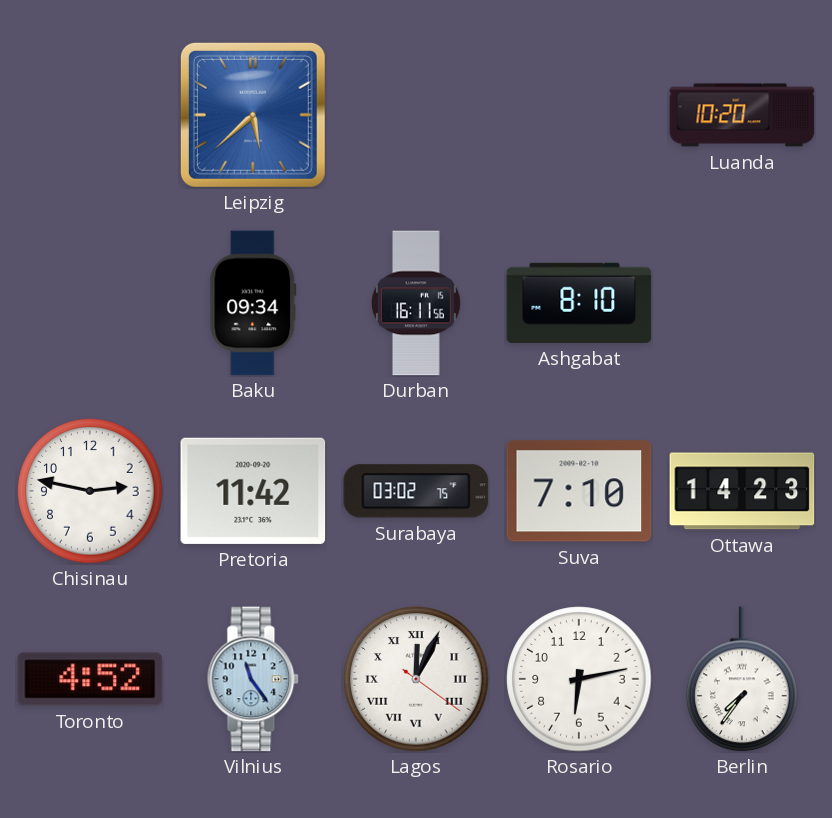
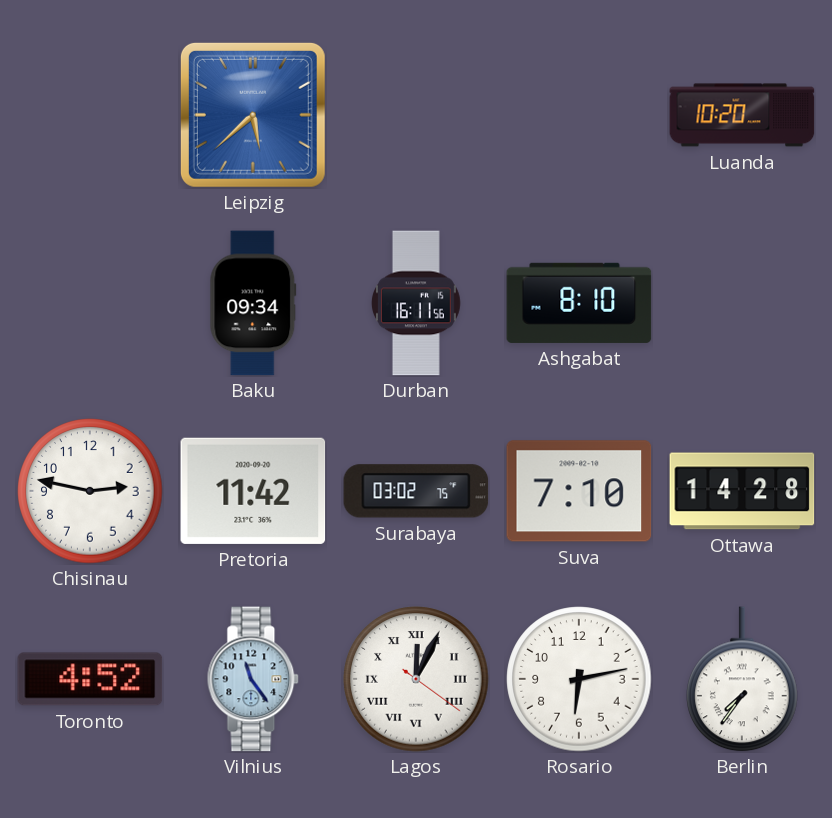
Ottawa: 14:23 -> 14:28 (742, 491)
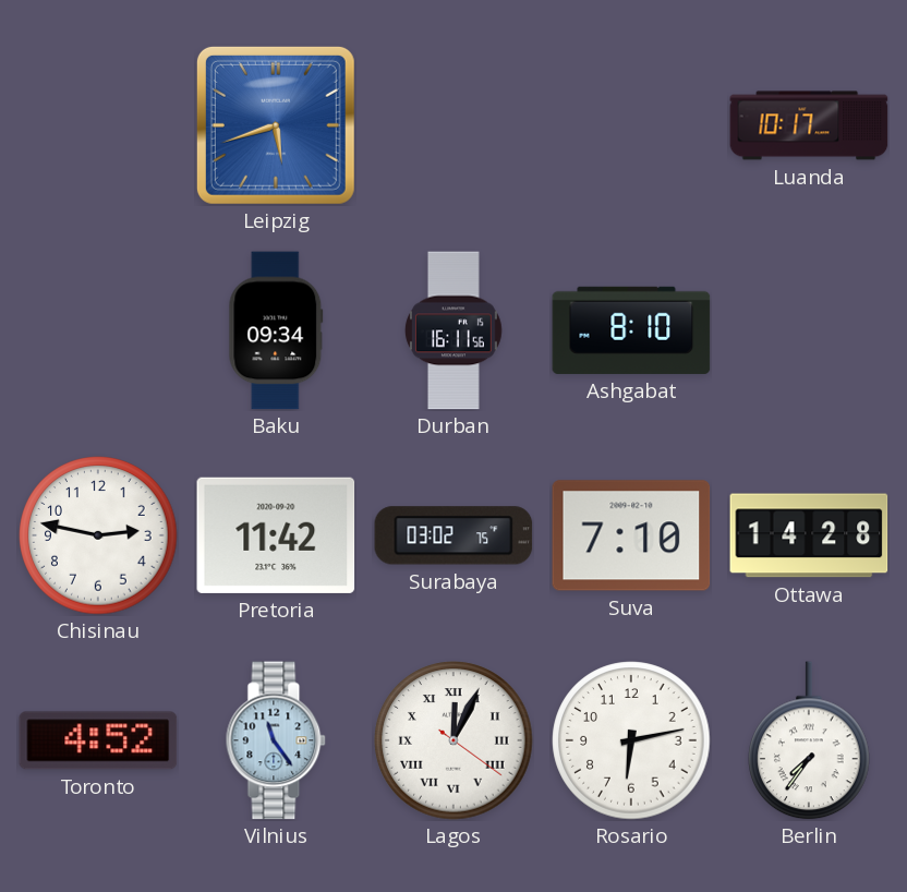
Leipzig: 5:38 -> 5:42 (276, 125)
Luanda: 10:20 -> 10:17 (809, 125)
